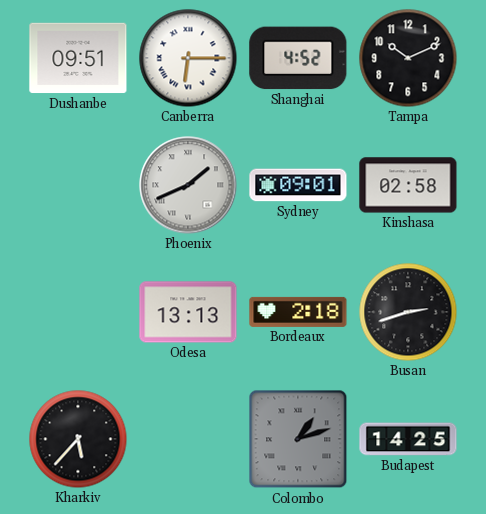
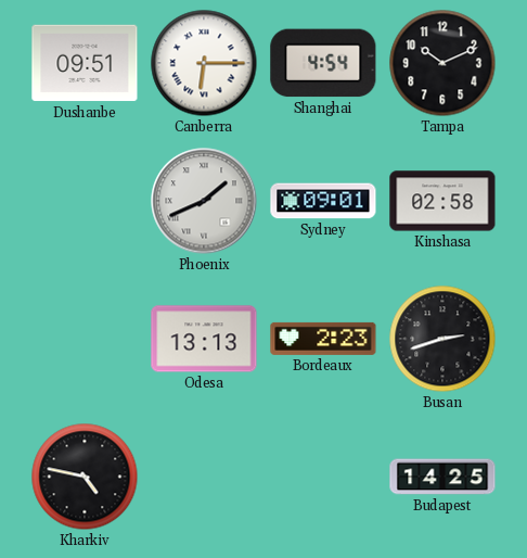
Shanghai: 4:52 -> 4:54 (323, 63)
Bordeaux: 2:18 -> 2:23 (323, 339)
Kharkiv: 5:37 -> 4:47 (85, 477)
Colombo: 1:12 -> none (298, 439)
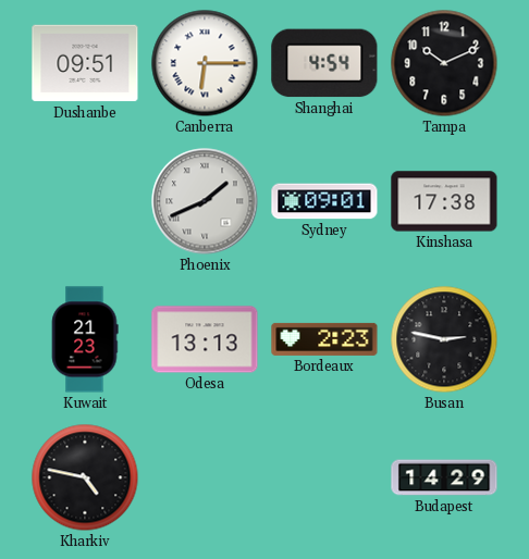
Kinshasa: 02:58 -> 17:38 (444, 201)
Kuwait: none -> 21:23 (85, 339)
Busan: 2:42 -> 2:47 (444, 339)
Budapest: 14:25 -> 14:29 (444, 477)
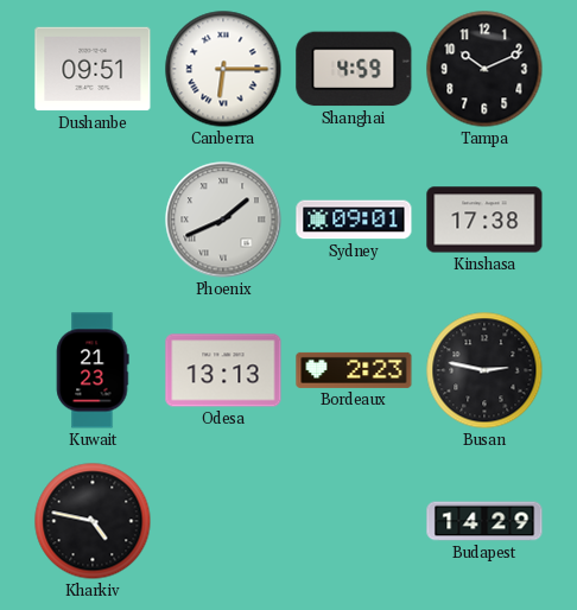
Shanghai: 4:54 -> 4:59 (354, 69)
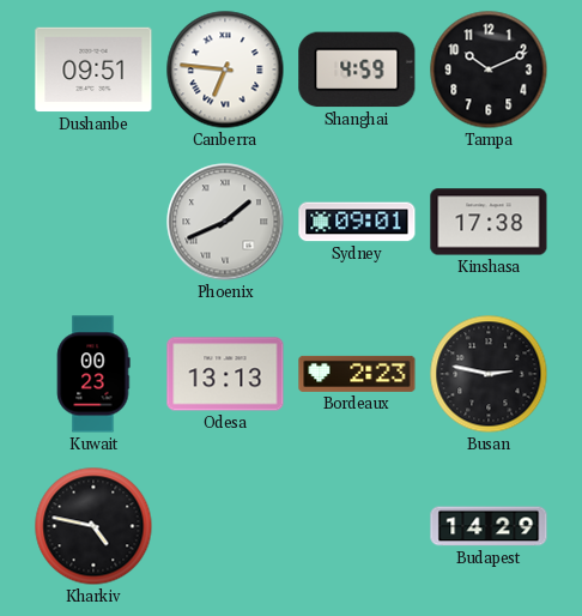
Canberra: 6:15 -> 6:46 (225, 70)
Kuwait: 21:23 -> 00:23 (93, 374)
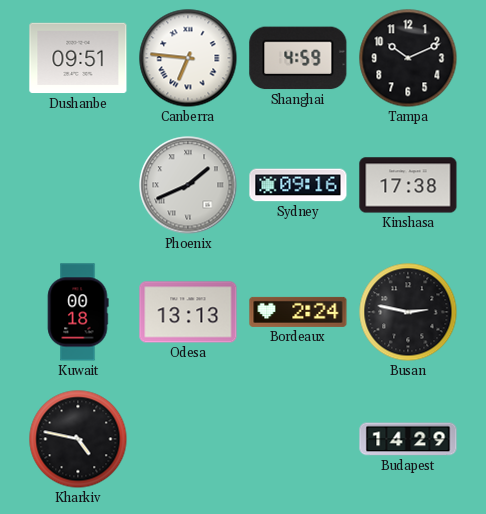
Sydney: 09:01 -> 09:16 (298, 185)
Kuwait: 00:23 -> 00:18 (78, 312)
Bordeaux: 2:23 -> 2:24 (298, 312)
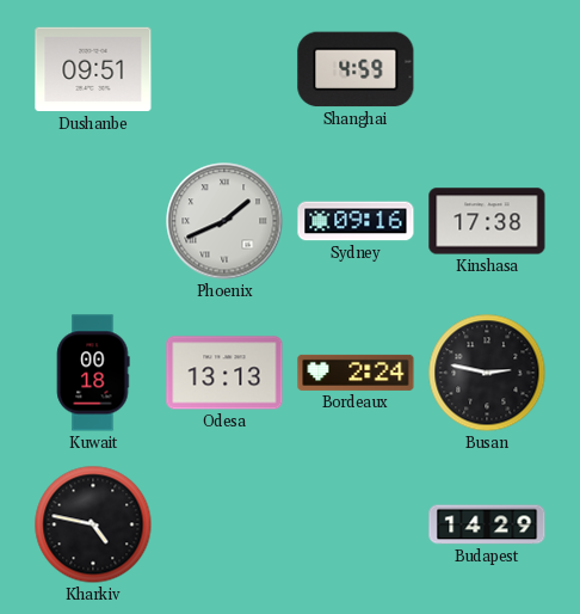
Canberra: 6:46 -> none (188, 58)
Tampa: 10:11 -> none (408, 58)
